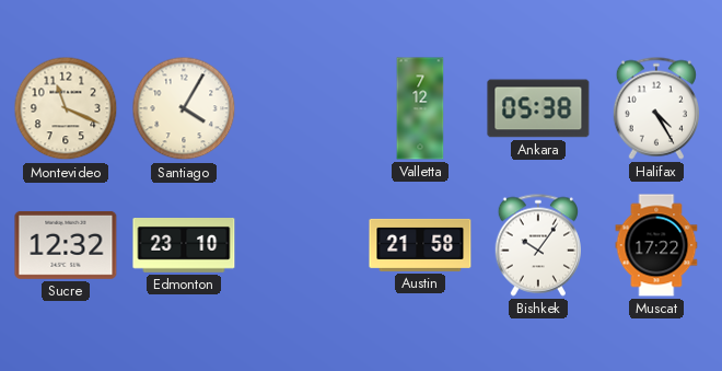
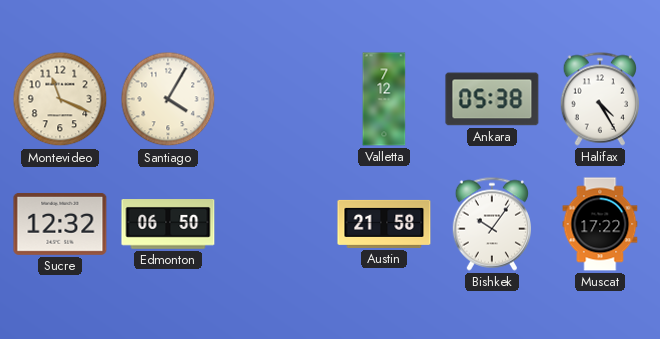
Edmonton: 23:10 -> 06:50 (168, 224)
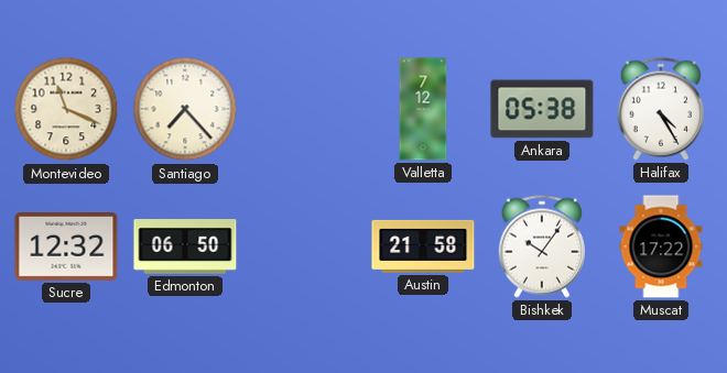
Santiago: 4:05 -> 7:23 (185, 109)
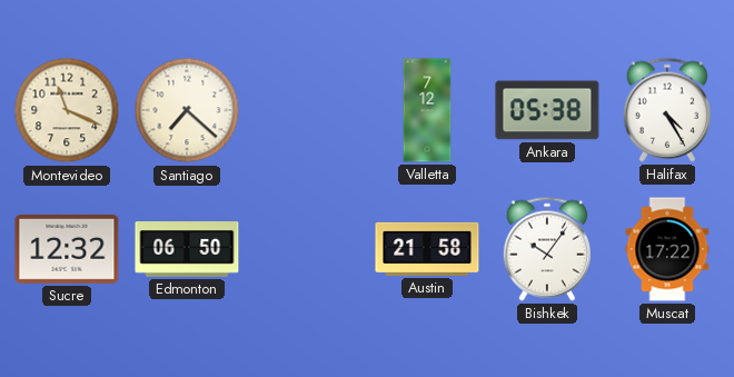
Santiago: 7:23 -> 7:22 (187, 110)
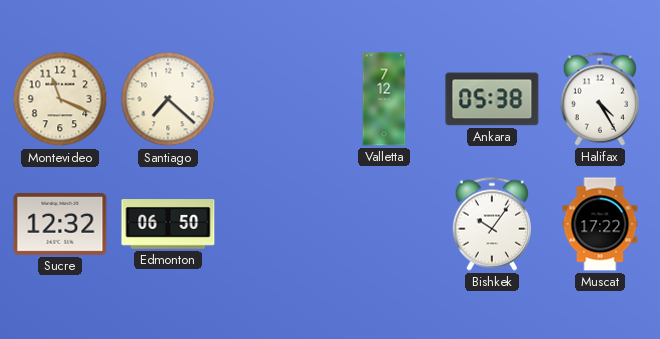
Austin: 21:58 -> none (427, 249)
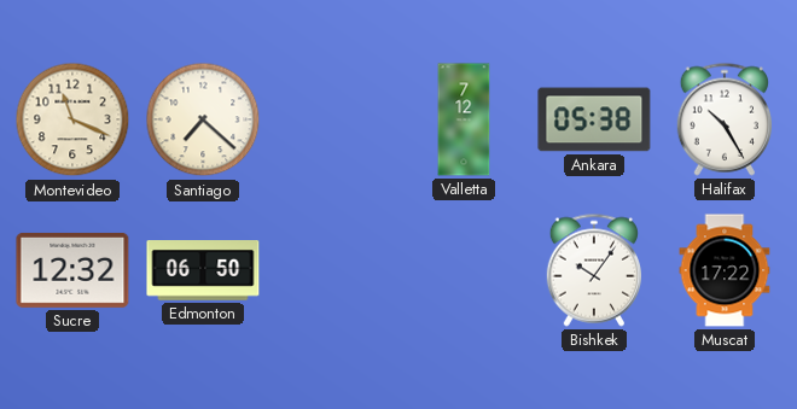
Halifax: 4:25 -> 10:25 (723, 119)
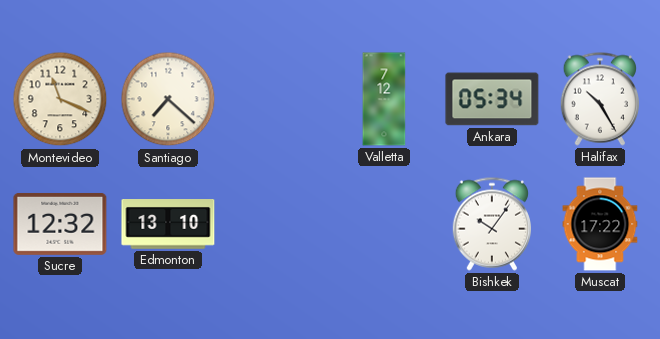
Ankara: 05:38 -> 05:34 (492, 99)
Edmonton: 06:50 -> 13:10 (168, 224)
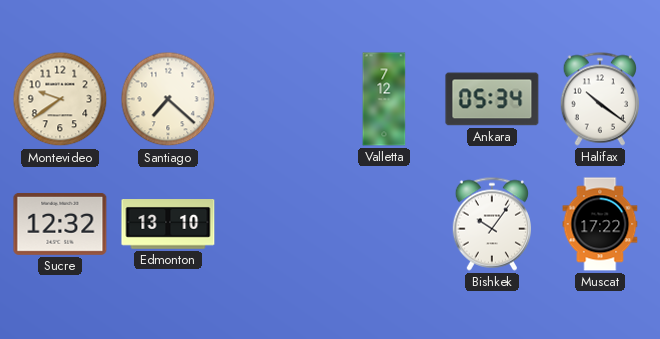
Montevideo: 11:19 -> 9:39 (60, 99)
Halifax: 10:25 -> 10:21 (599, 99)
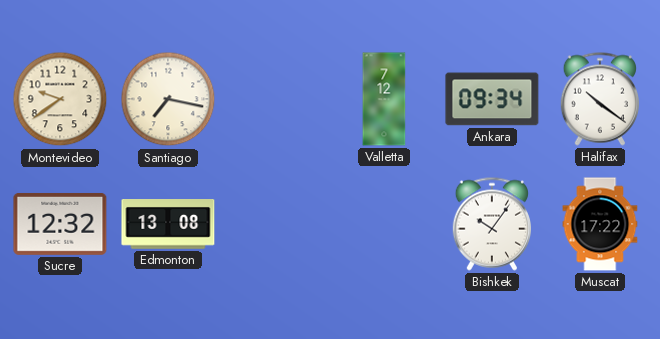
Santiago: 7:22 -> 7:17 (168, 99)
Ankara: 05:34 -> 09:34 (492, 99)
Edmonton: 13:10 -> 13:08 (168, 224)
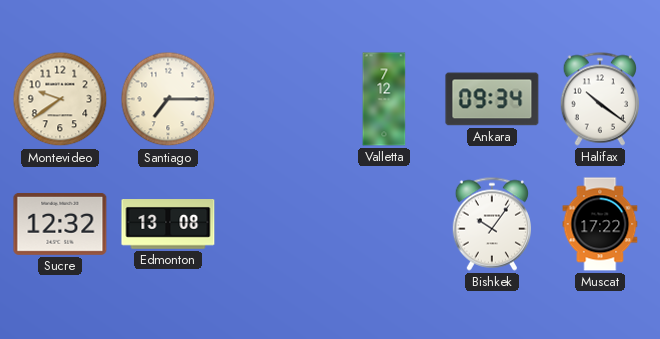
Santiago: 7:17 -> 7:15 (168, 99)
